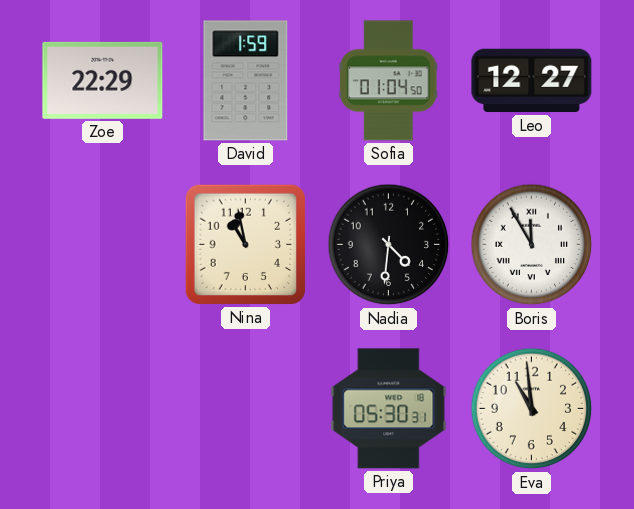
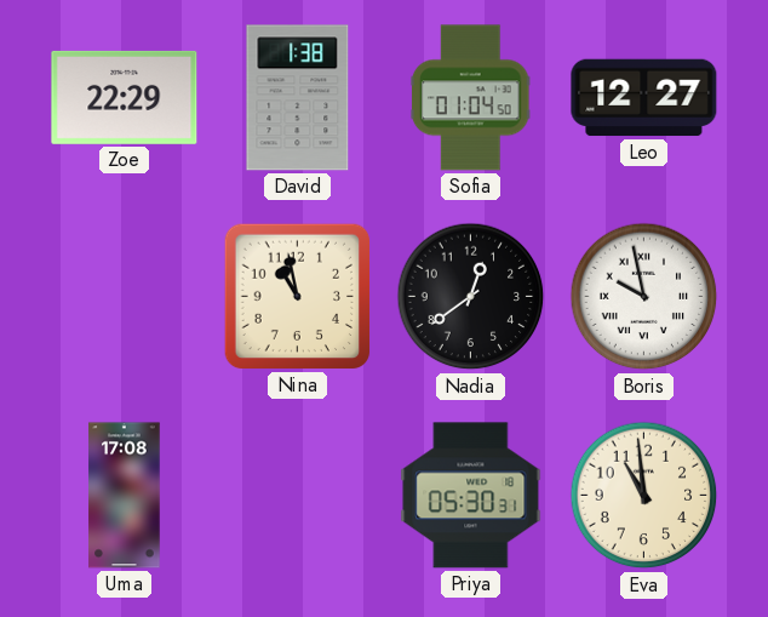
David: 1:59 -> 1:38 (298, 98)
Nadia: 4:31 -> 12:39 (471, 297)
Boris: 11:55 -> 9:58 (644, 297)
Uma: none -> 17:08 (125, 496)
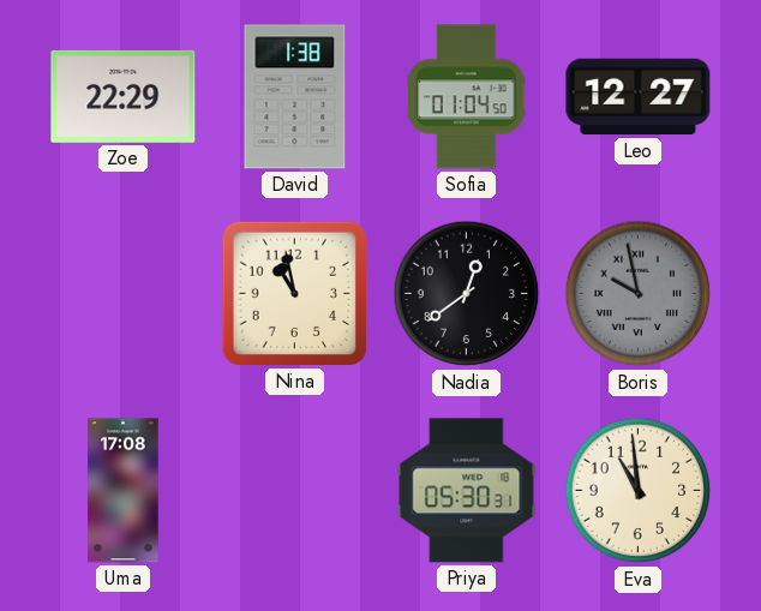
Boris dial: white -> grey (639, 294)
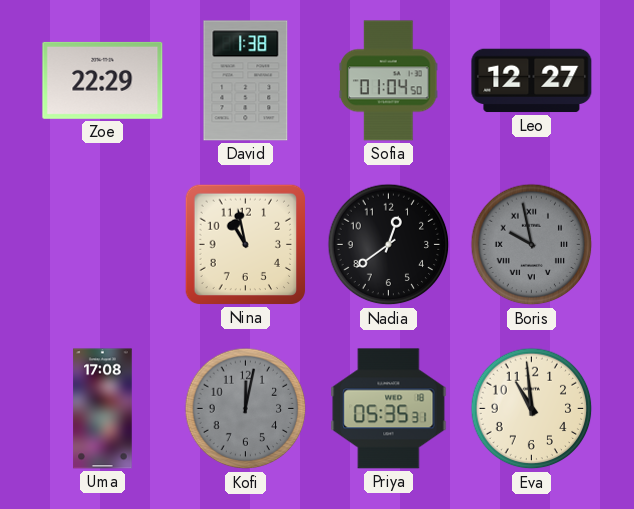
Kofi: none -> 12:02 (246, 409)
Priya: 05:30 -> 05:35 (389, 409)
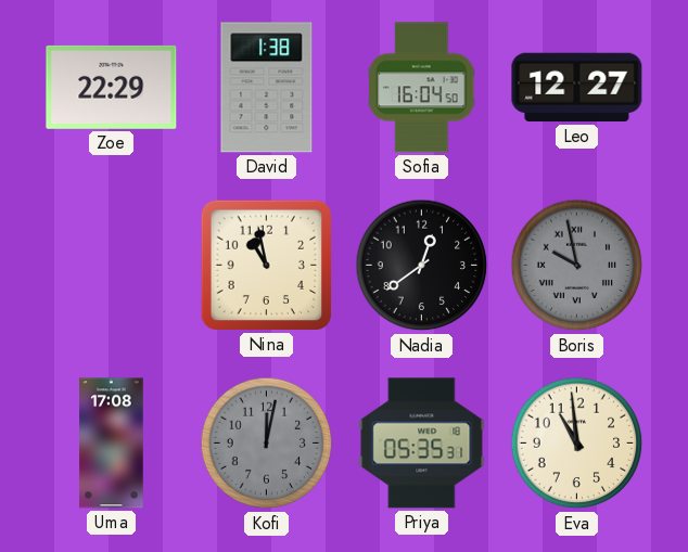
Sofia: 01:04 -> 16:04 (422, 88)
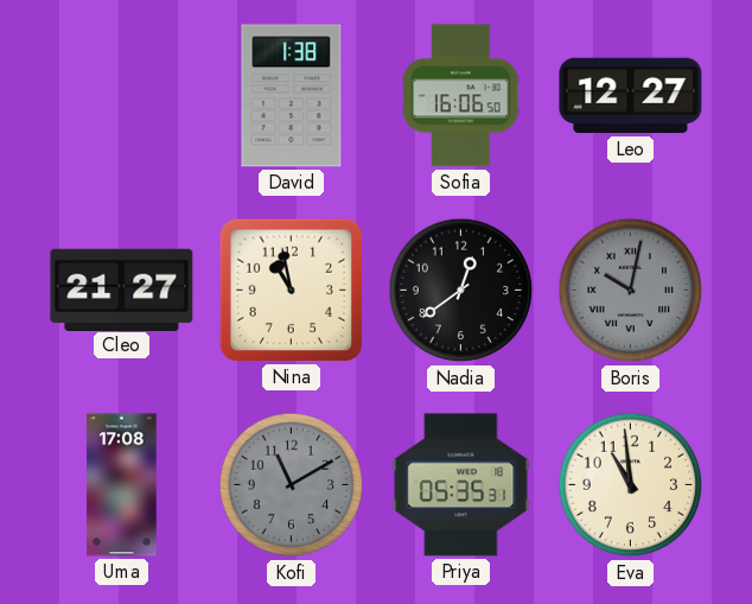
Zoe: 22:29 -> none (112, 87)
Sofia: 16:04 -> 16:06 (461, 96)
Cleo: none -> 21:27 (122, 290)
Boris: 9:58 -> 10:02 (631, 291)
Kofi: 12:02 -> 11:10 (292, 485)
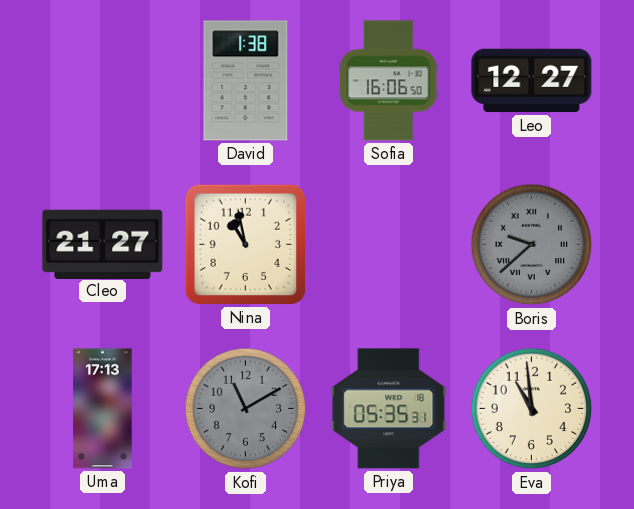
Nadia: 12:39 -> none (461, 291)
Boris: 10:02 -> 9:38 (532, 245)
Uma: 17:08 -> 17:13 (103, 409)
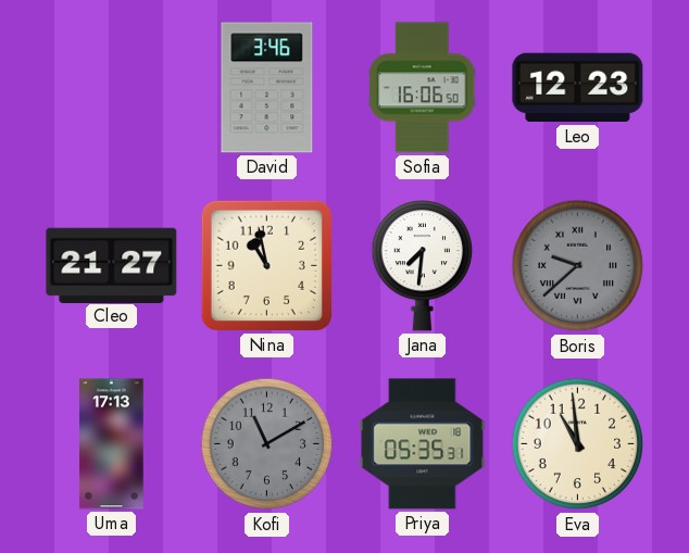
David: 1:38 -> 3:46 (267, 88)
Leo: 12:27 -> 12:23 (578, 88)
Jana: none -> 7:31 (423, 265)
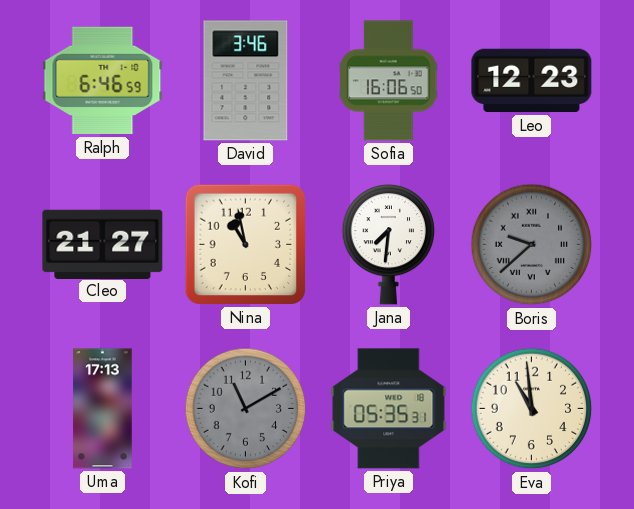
Ralph: none -> 6:46 (103, 81)
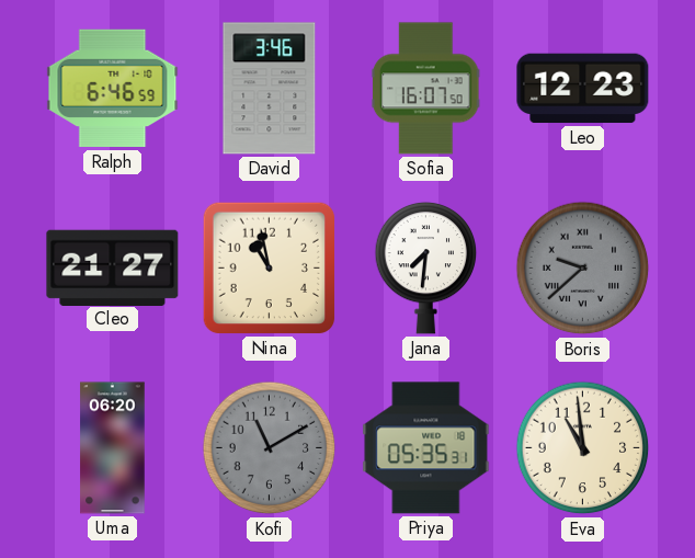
Sofia: 16:06 -> 16:07 (426, 89)
Uma: 17:13 -> 06:20 (113, 448)
